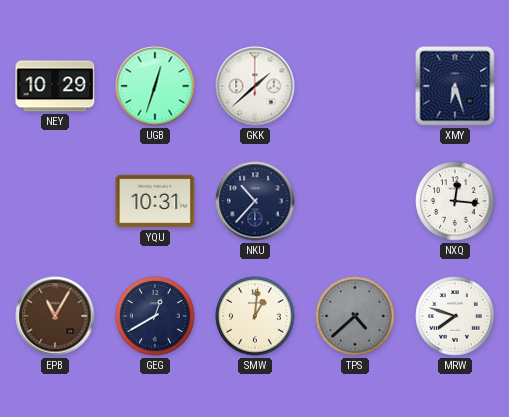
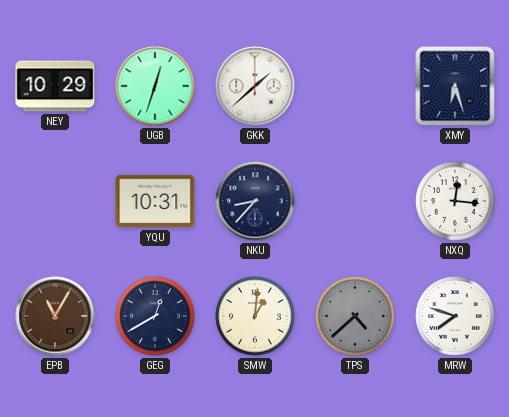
NKU: 10:37 -> 8:37 (255, 201)
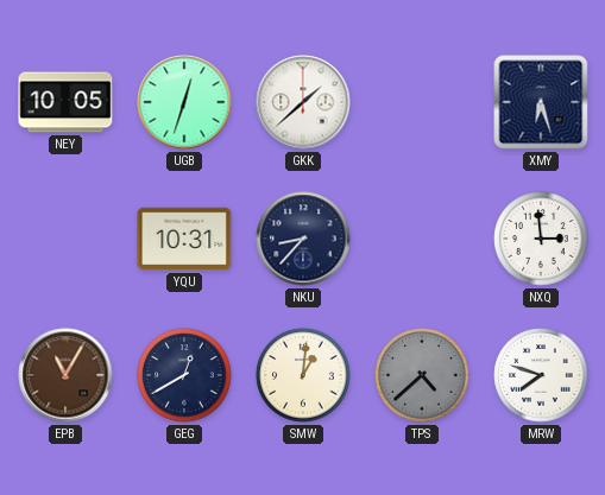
NEY: 10:29 -> 10:05 (65, 102)
NXQ: 12:16 -> 2:59 (541, 239)
